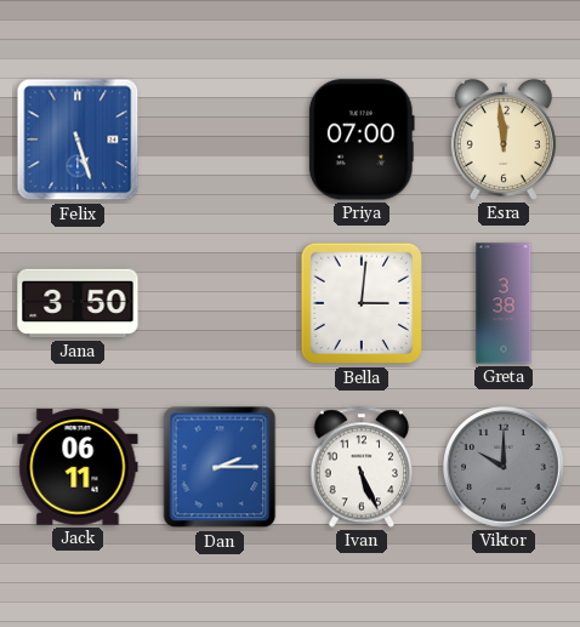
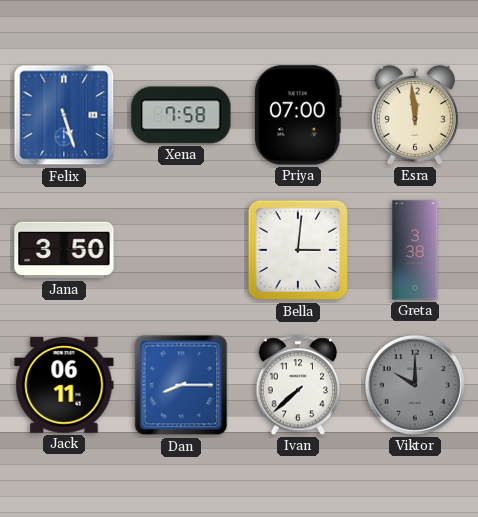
Xena: none -> 7:58 (181, 115)
Dan: 2:15 -> 8:15 (181, 385)
Ivan: 5:26 -> 7:38 (298, 385)
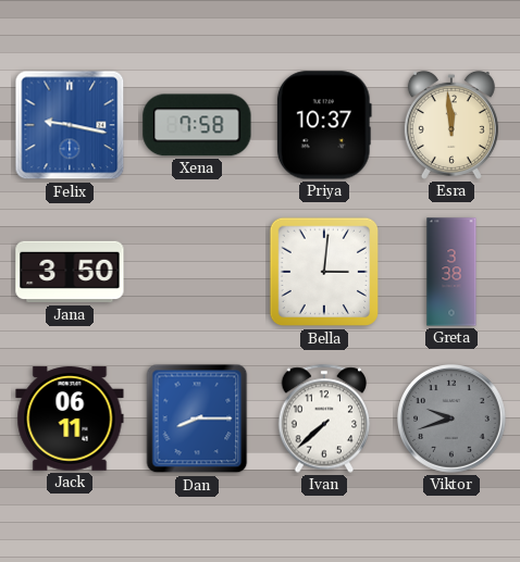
Felix: 5:27 -> 9:17 (70, 125)
Priya: 07:00 -> 10:37 (324, 125)
Viktor: 10:00 -> 9:42 (451, 419)
